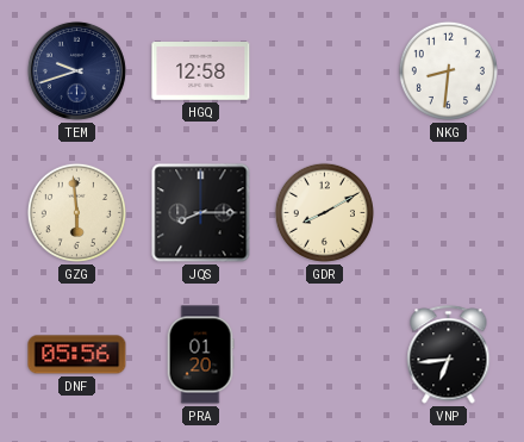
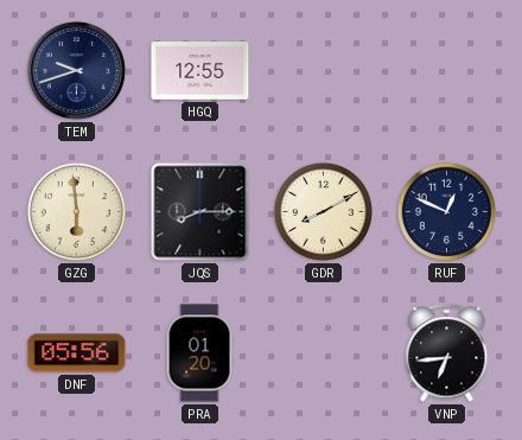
HGQ: 12:58 -> 12:55 (200, 71)
NKG: 8:31 -> none (448, 70)
RUF: none -> 12:49 (446, 211)
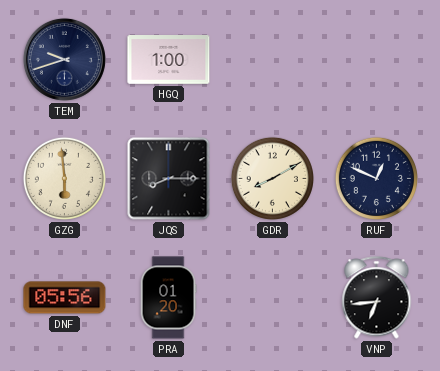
HGQ: 12:55 -> 1:00 (169, 60)
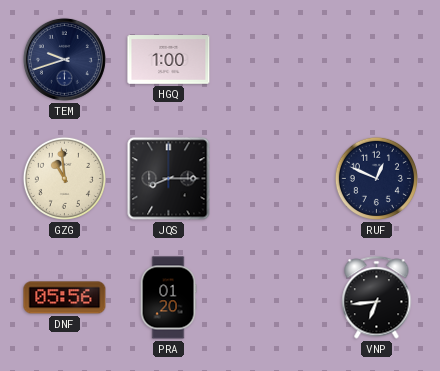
GZG: 5:59 -> 10:59 (64, 178)
GDR: 8:10 -> none (272, 178)
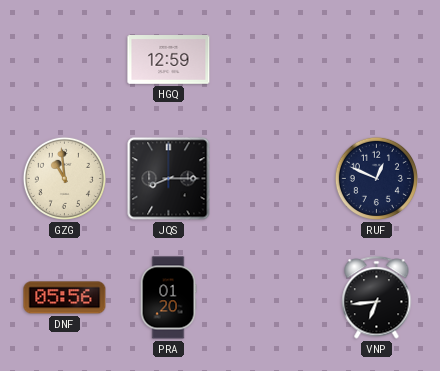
TEM: 9:42 -> none (64, 59)
HGQ: 1:00 -> 12:59 (169, 60)
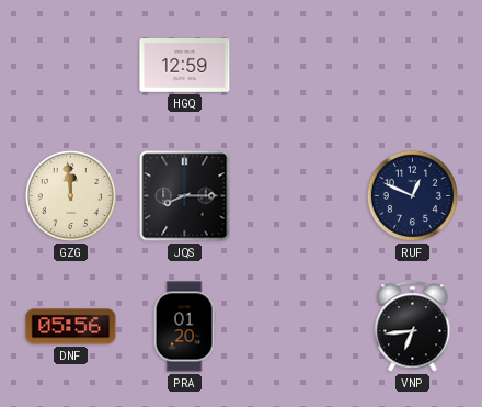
GZG: 10:59 -> 11:59 (70, 195)
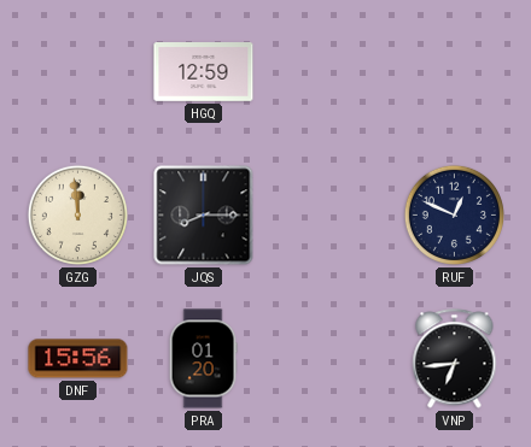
DNF: 05:56 -> 15:56 (78, 359)
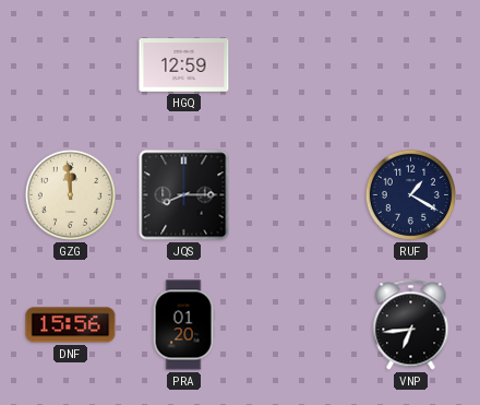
RUF: 12:49 -> 1:20 (410, 194)
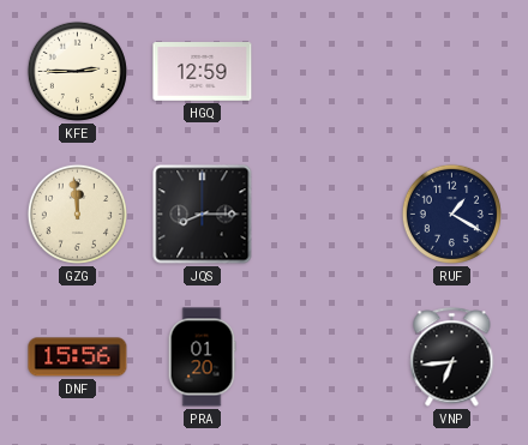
KFE: none -> 2:45 (77, 71)
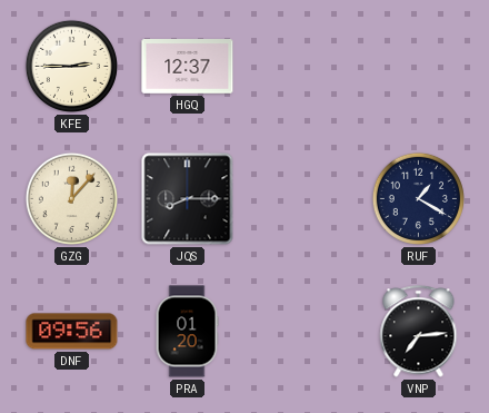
HGQ: 12:59 -> 12:37 (188, 67)
GZG: 11:59 -> 12:07 (71, 198)
DNF: 15:56 -> 09:56 (72, 332)
VNP: 6:44 -> 7:14 (419, 332)
